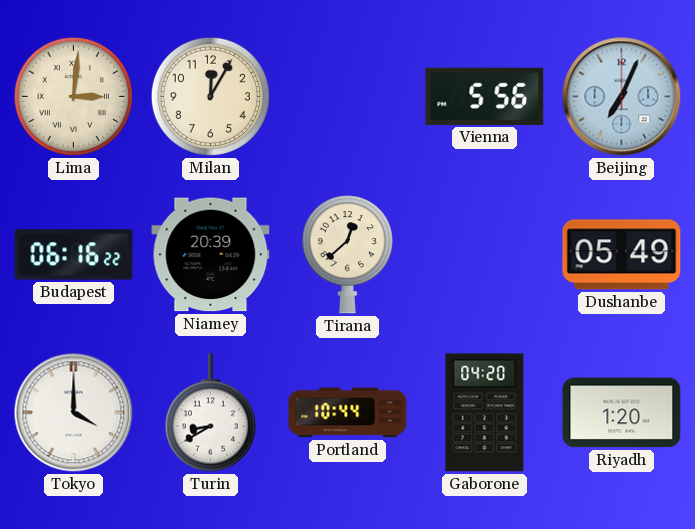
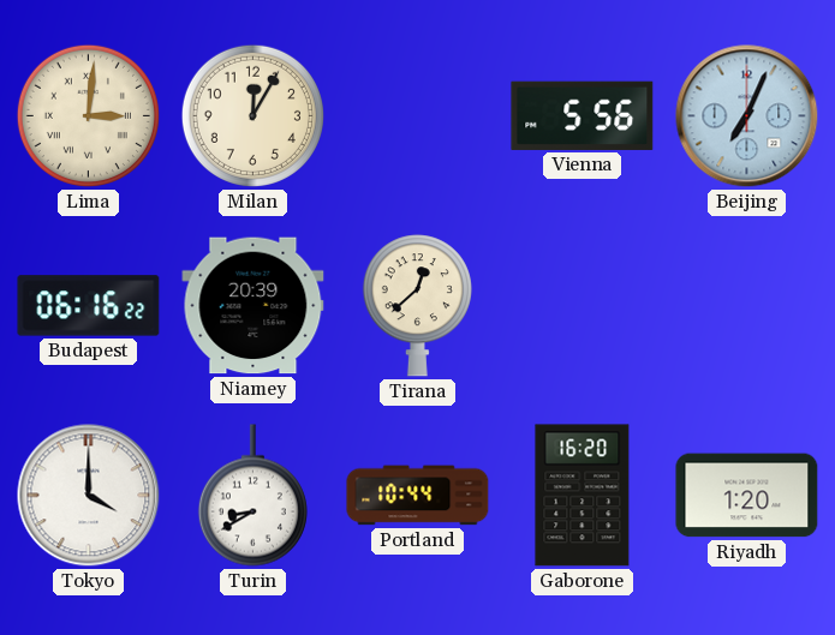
Dushanbe: 05:49 -> none (622, 255)
Gaborone: 04:20 -> 16:20 (583, 496)
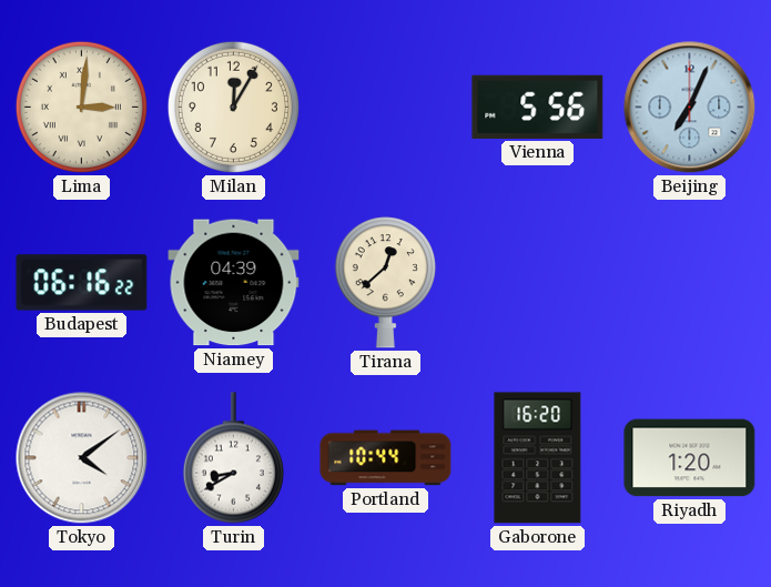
Niamey: 20:39 -> 04:39 (234, 283)
Tokyo: 4:00 -> 4:09 (82, 458)
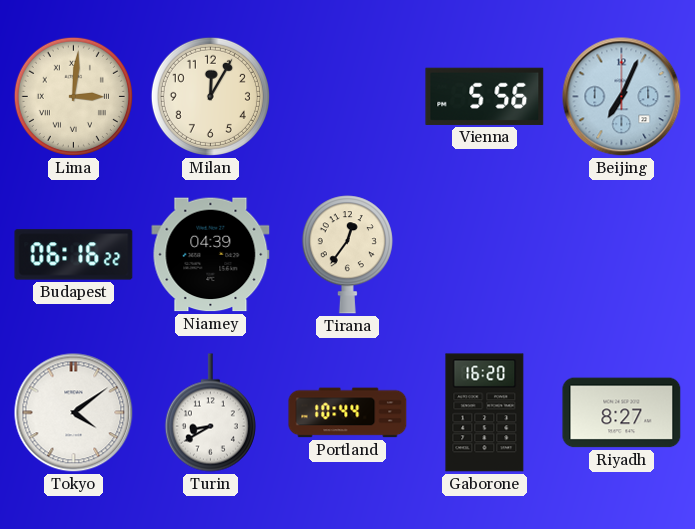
Tirana: 12:38 -> 12:36 (347, 255)
Riyadh: 1:20 -> 8:27 (622, 413)
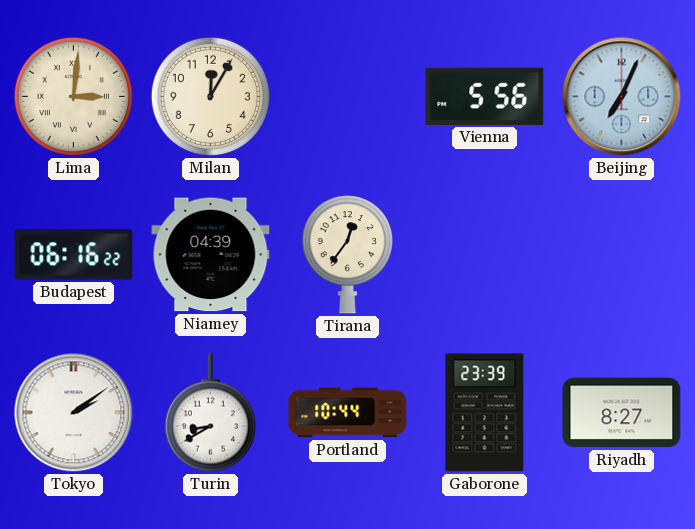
Tokyo: 4:09 -> 2:09 (74, 413)
Gaborone: 16:20 -> 23:39 (485, 413)
